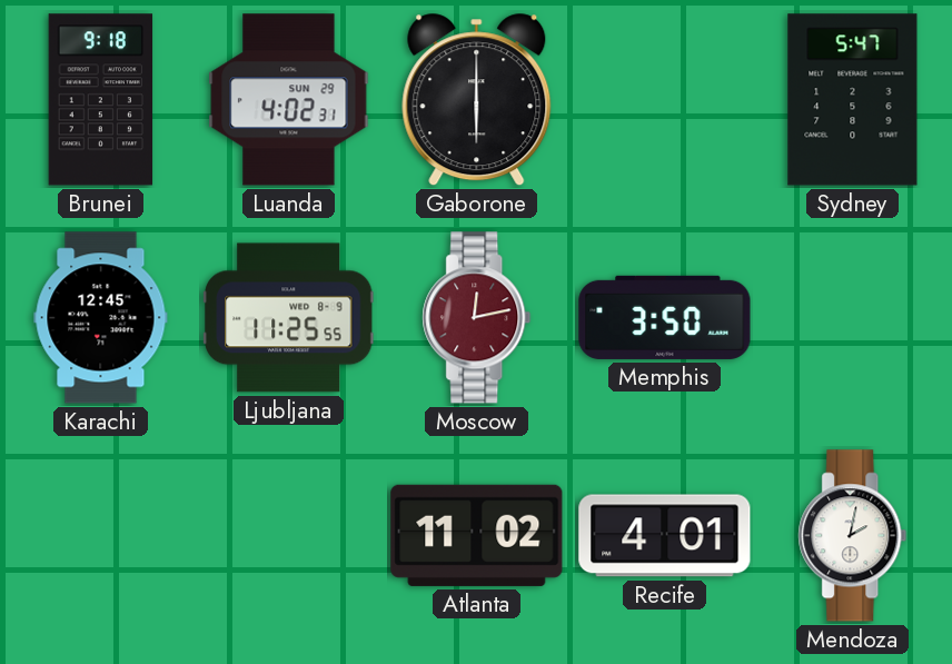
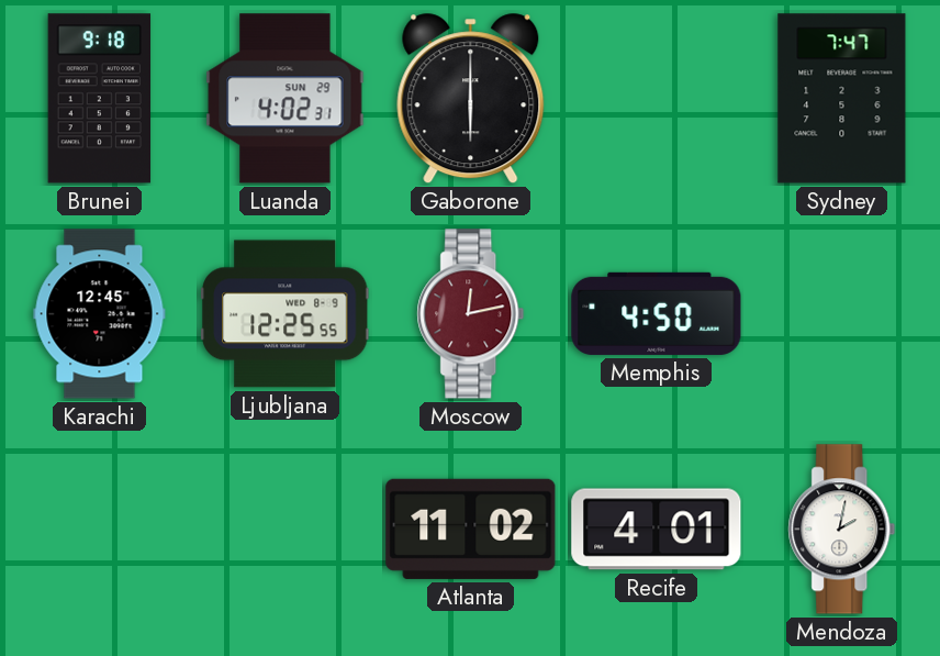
Sydney: 5:47 -> 7:47 (842, 99)
Ljubljana: 11:25 -> 12:25 (284, 314)
Memphis: 3:50 -> 4:50 (657, 313)
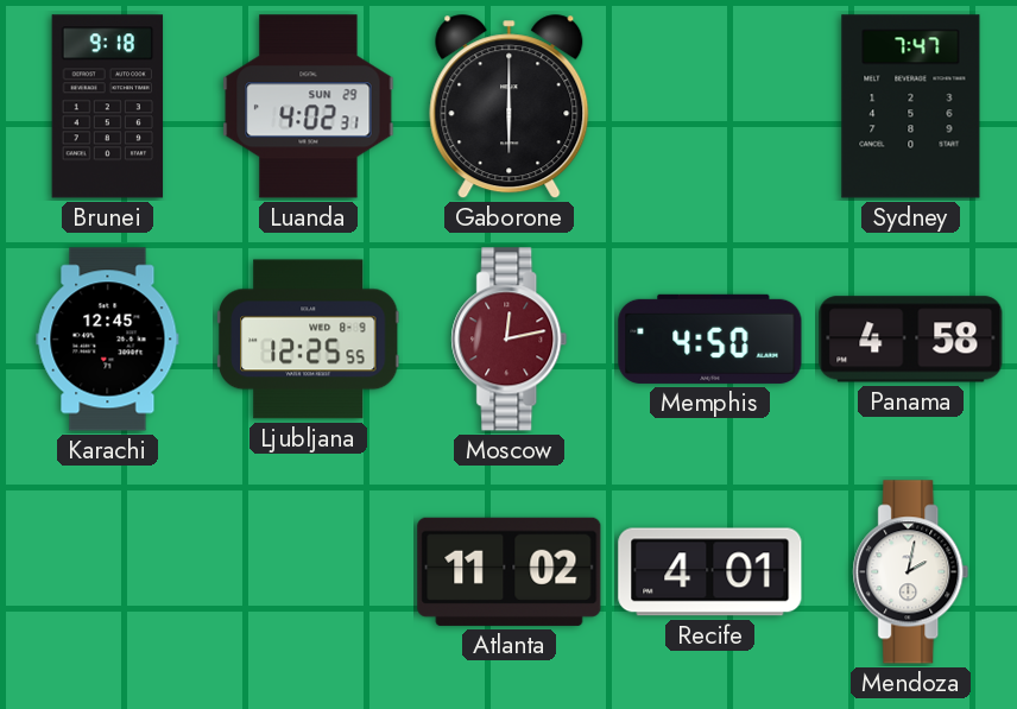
Panama: none -> 4:58 (911, 340)
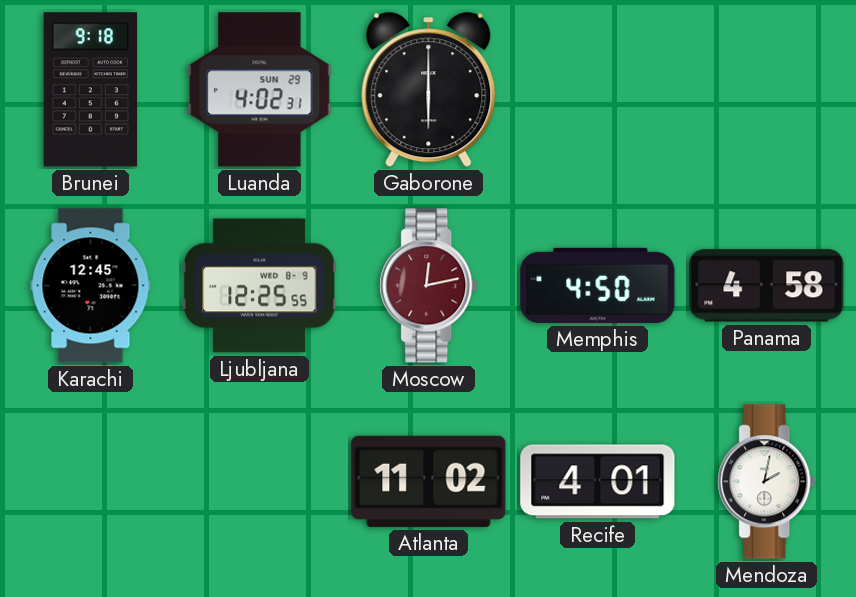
Sydney: 7:47 -> none (911, 107)
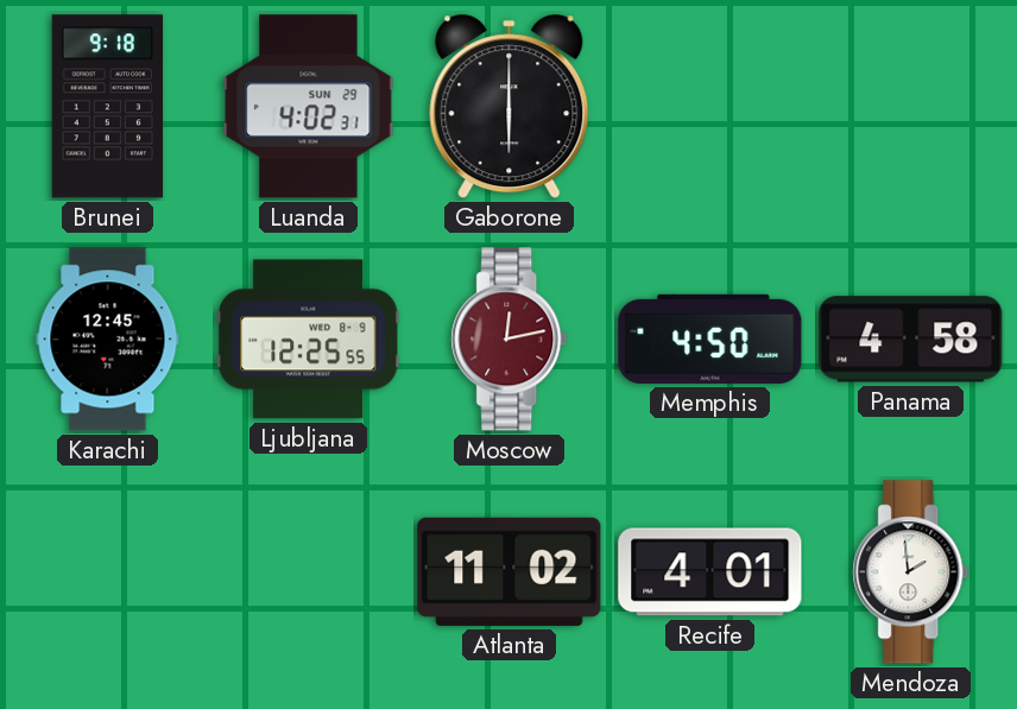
Mendoza: 2:02 -> 1:59 (911, 572)
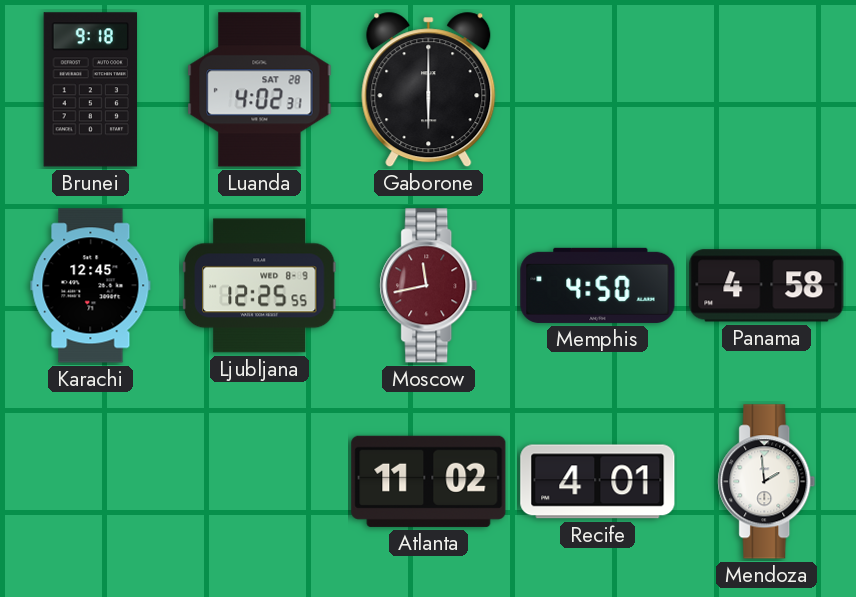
Luanda date: SUN 29 -> SAT 28 (260, 90)
Moscow: 12:13 -> 11:43 (429, 286)
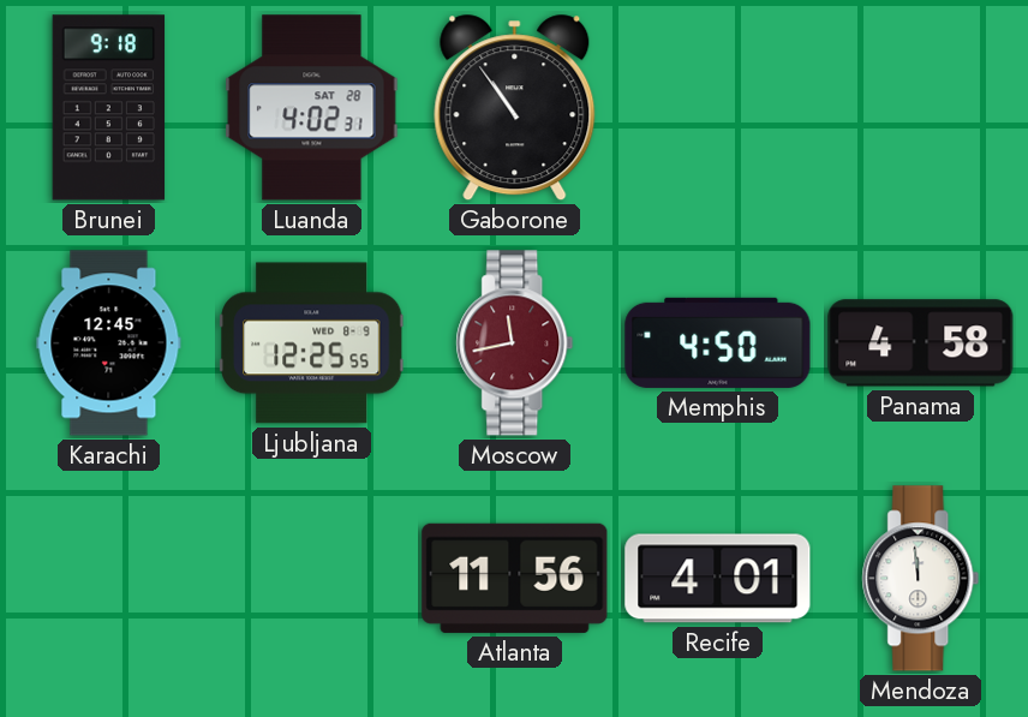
Gaborone: 6:00 -> 10:54 (515, 108)
Atlanta: 11:02 -> 11:56 (515, 578)
Mendoza: 1:59 -> 11:59 (921, 579)
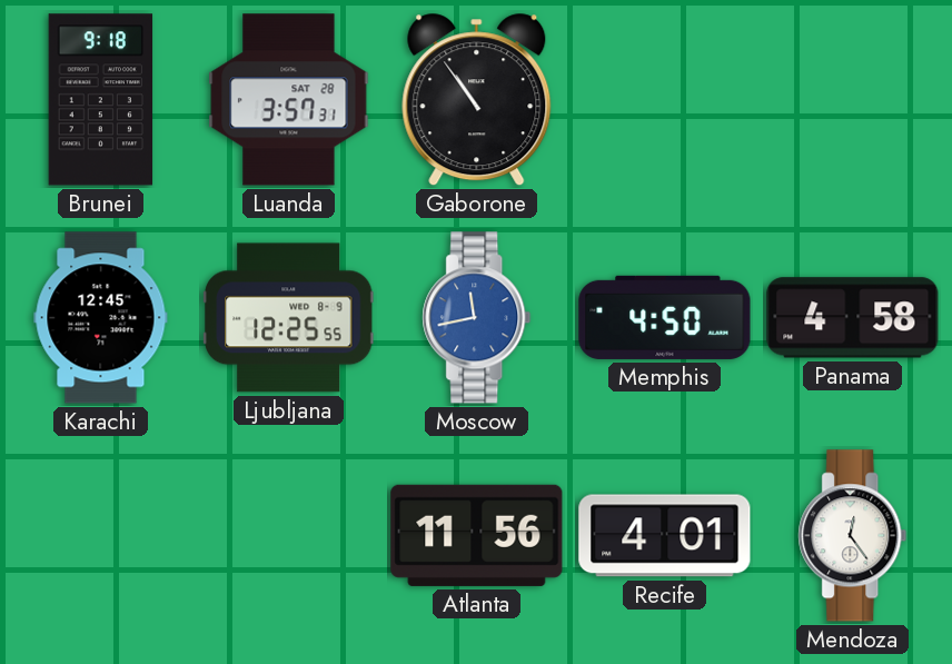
Luanda: 4:02 -> 3:57 (289, 100)
Moscow dial: burgundy -> blue (477, 318)
Mendoza: 11:59 -> 12:24 (853, 536)
